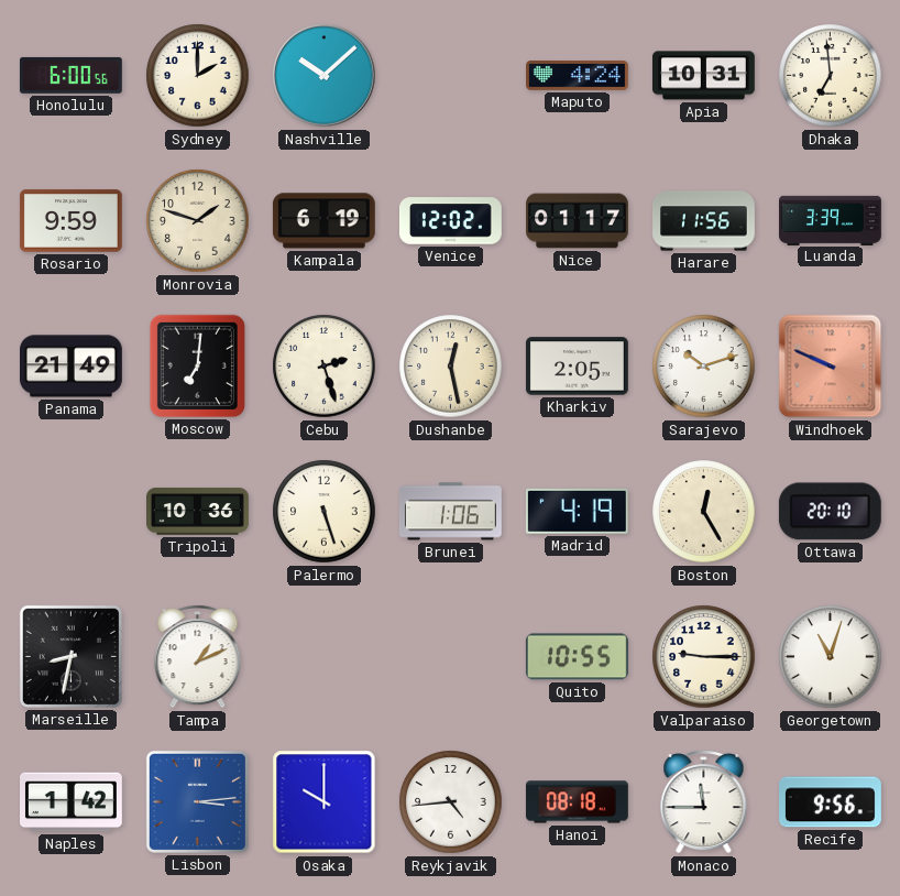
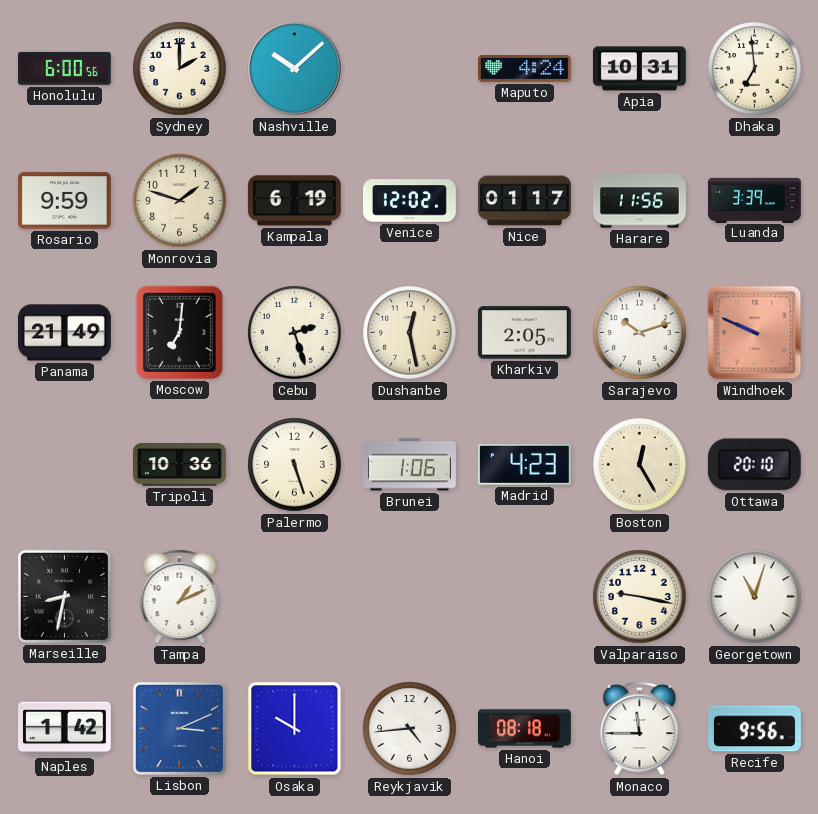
Madrid: 4:19 -> 4:23 (524, 464)
Quito: 10:55 -> none (577, 657)
Valparaiso: 9:15 -> 9:17 (640, 597)
Lisbon: 3:14 -> 3:11 (179, 728)
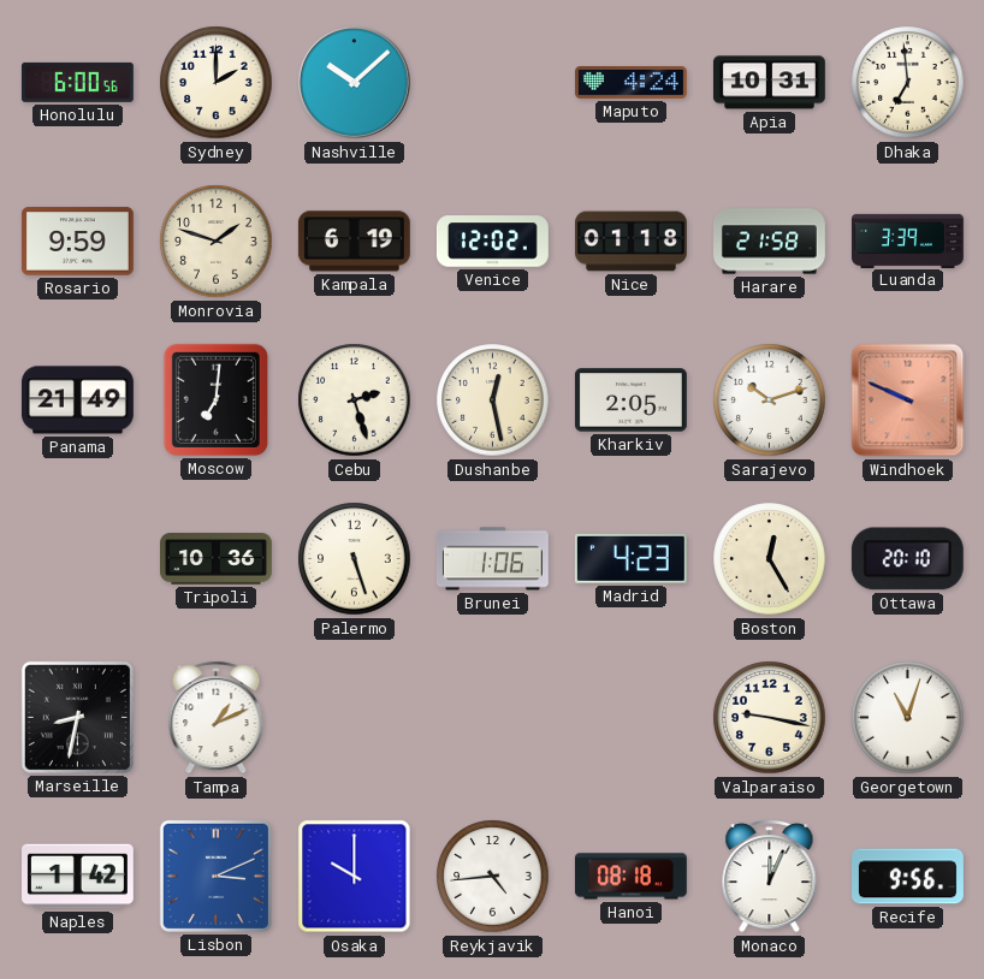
Nice: 01:17 -> 01:18 (632, 242)
Harare: 11:56 -> 21:58 (770, 242)
Monaco: 11:45 -> 12:04 (770, 876)
